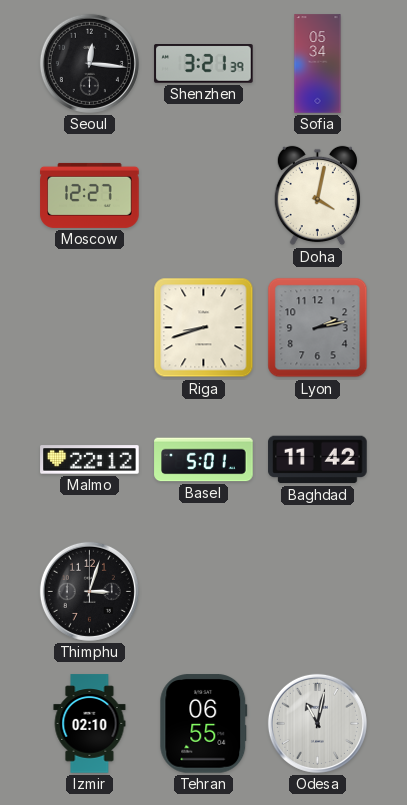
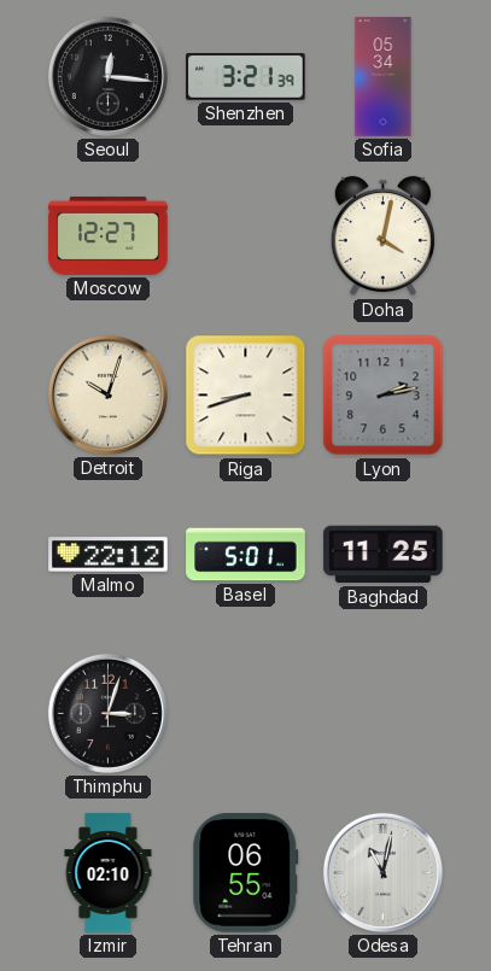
Detroit: none -> 10:03 (107, 394)
Baghdad: 11:42 -> 11:25 (384, 555)
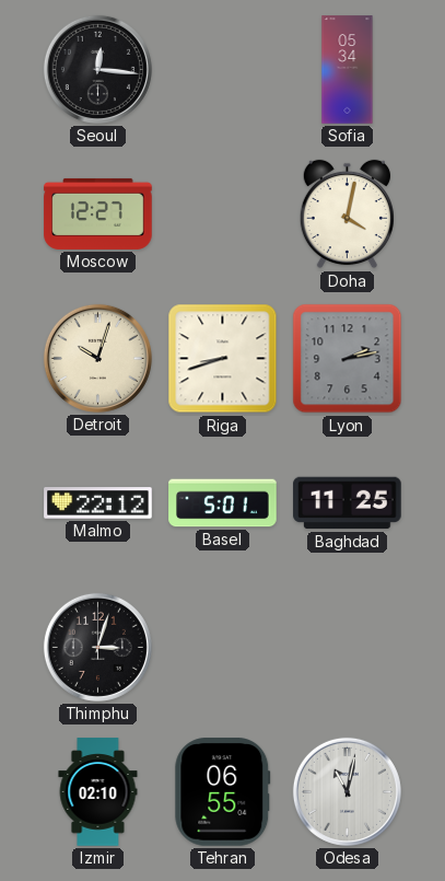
Shenzhen: 3:21 -> none (246, 77)
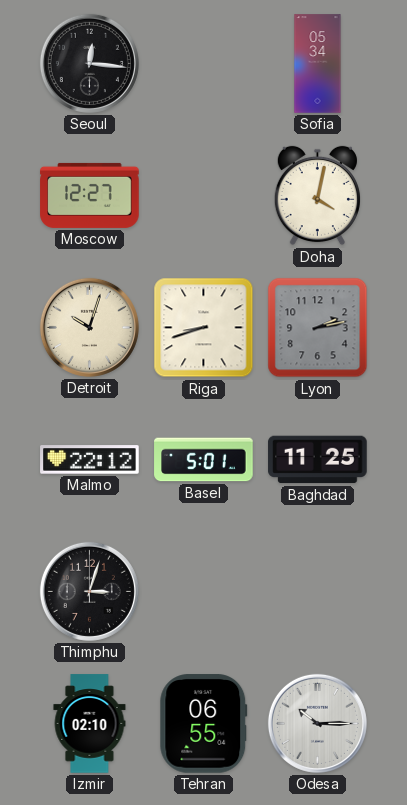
Odesa: 11:02 -> 10:15 (317, 723)
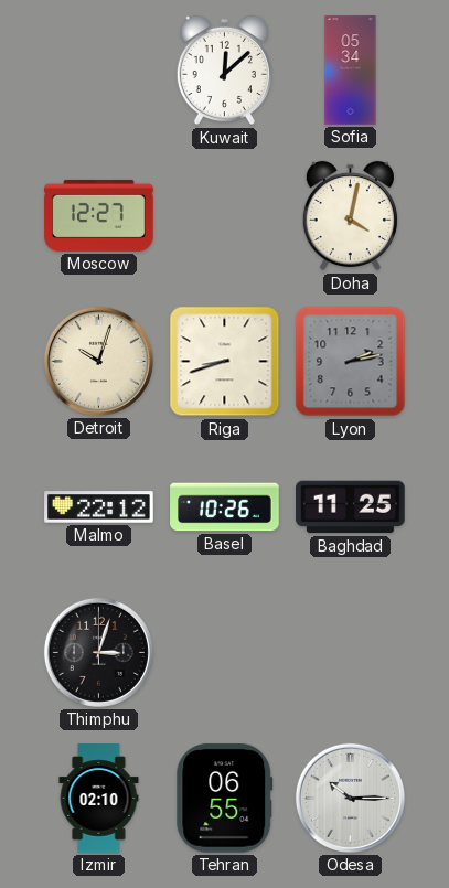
Seoul: 12:16 -> none (89, 63)
Kuwait: none -> 12:08 (224, 71)
Basel: 5:01 -> 10:26 (225, 507)
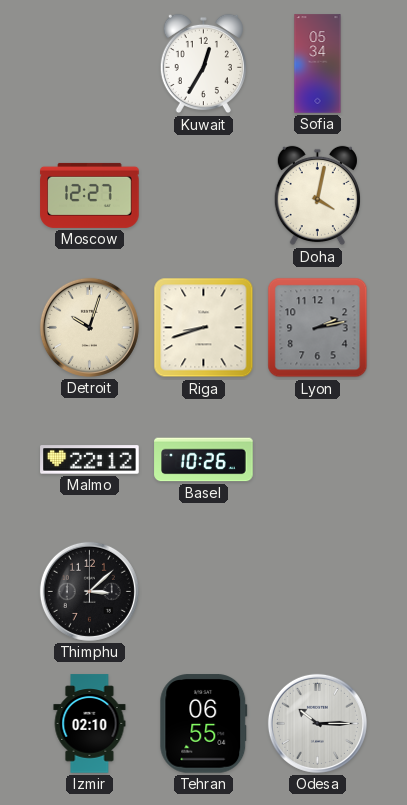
Kuwait: 12:08 -> 12:35 (203, 64)
Baghdad: 11:25 -> none (351, 507)
Thimphu: 3:03 -> 3:08 (89, 591)
